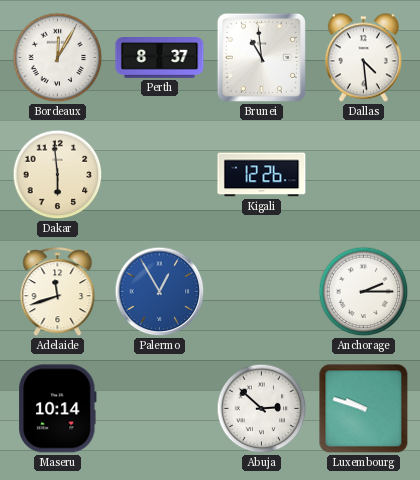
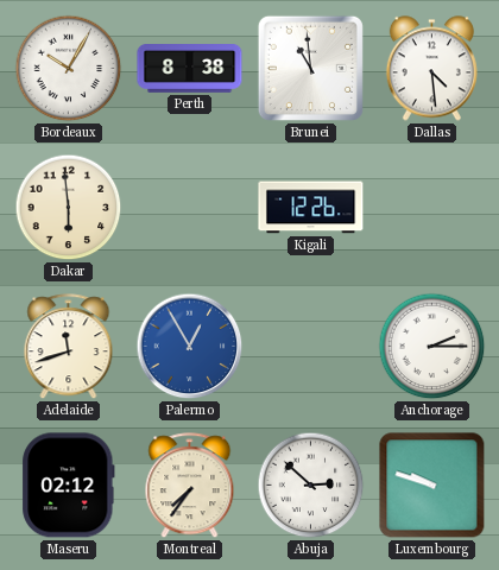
Bordeaux: 12:05 -> 10:05 (69, 69)
Perth: 8:37 -> 8:38 (190, 69)
Maseru: 10:14 -> 02:12 (69, 486)
Montreal: none -> 7:36 (190, 486)
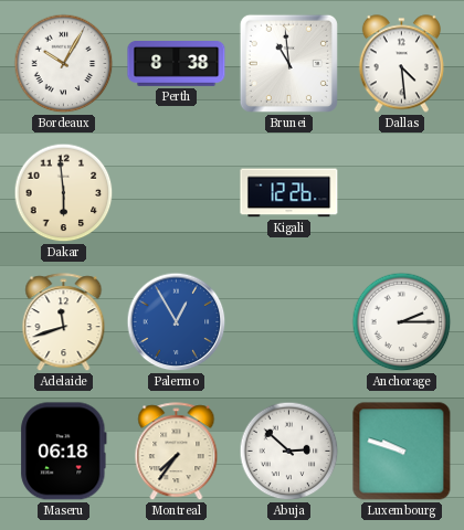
Maseru: 02:12 -> 06:18 (64, 452)
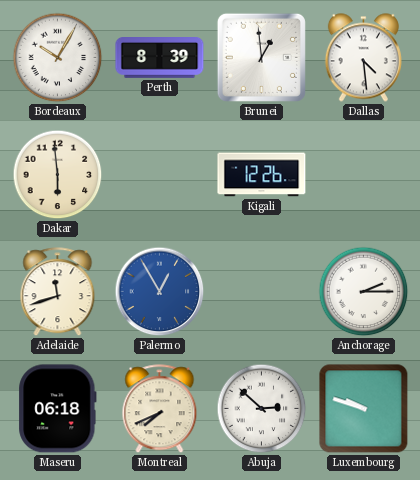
Perth: 8:38 -> 8:39 (160, 58)
Brunei: 10:59 -> 12:59 (261, 57)
Montreal: 7:36 -> 7:41 (160, 409)
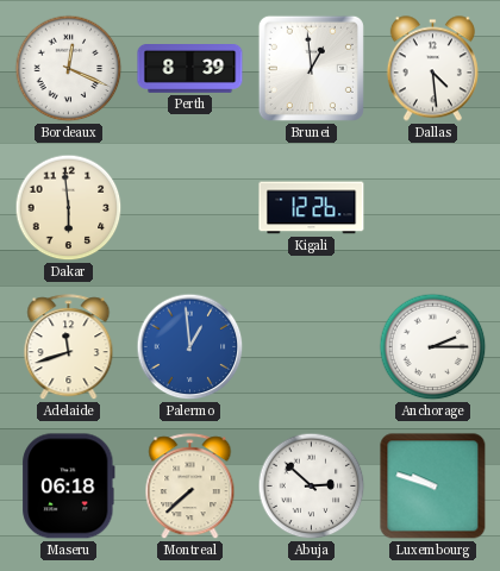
Bordeaux: 10:05 -> 12:19 (69, 69)
Palermo: 12:55 -> 12:59 (190, 347)
Montreal: 7:41 -> 7:38 (190, 487)
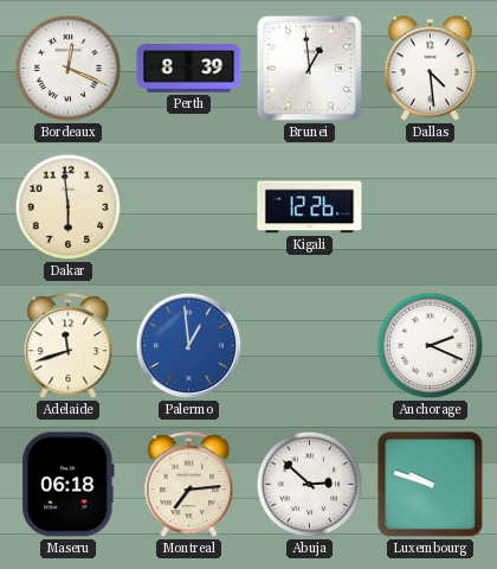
Anchorage: 2:15 -> 2:19 (431, 346)
Montreal: 7:38 -> 7:14 (189, 485)
